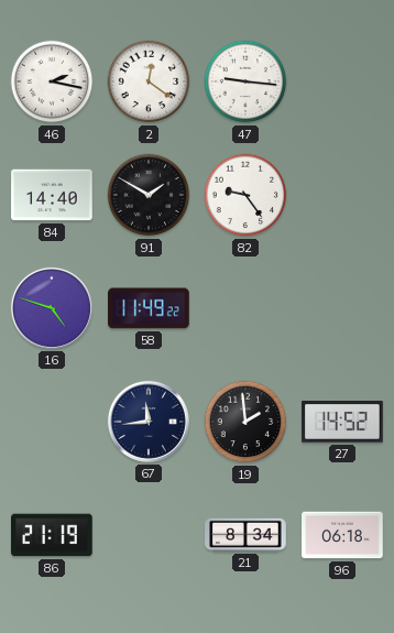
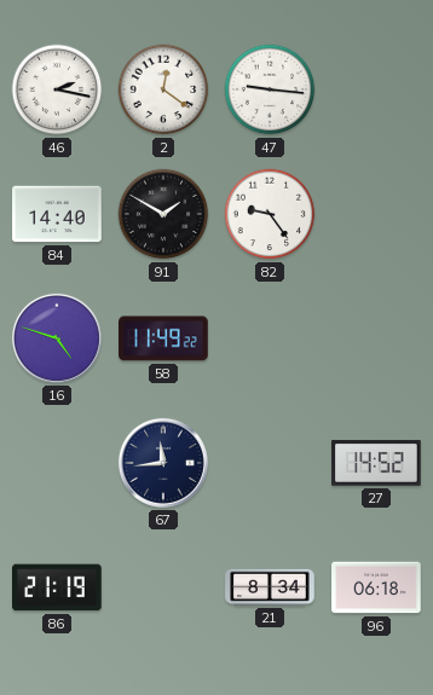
19: 1:59 -> none (245, 422)
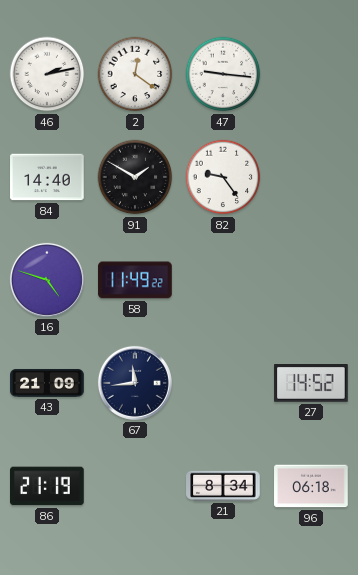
46: 2:17 -> 2:13 (47, 74)
43: none -> 21:09 (47, 383)
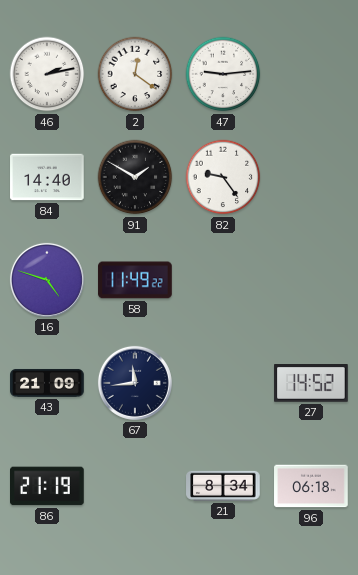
47: 9:16 -> 9:14 (223, 74)
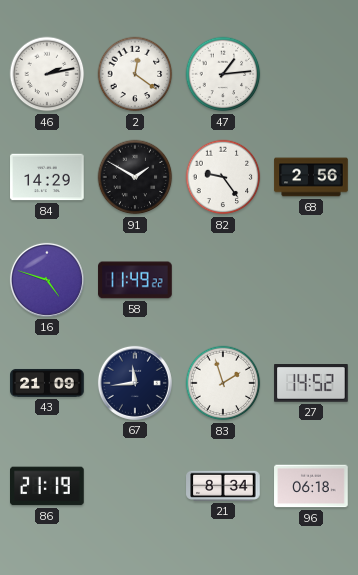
47: 9:14 -> 1:14 (223, 74)
84: 14:40 -> 14:29 (47, 177)
68: none -> 2:56 (311, 177)
83: none -> 1:57 (223, 383)
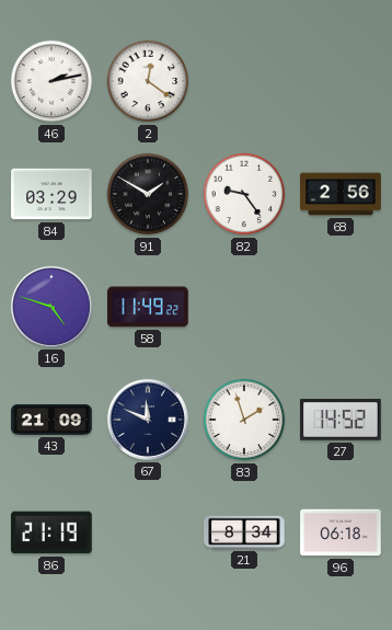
47: 1:14 -> none (223, 74)
84: 14:29 -> 03:29 (51, 194)
67: 11:44 -> 11:49 (148, 420)
